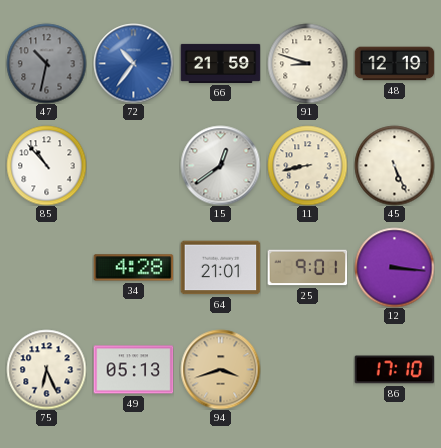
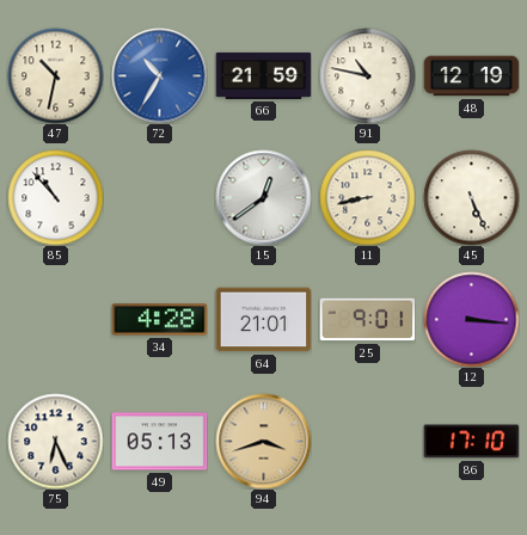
47 dial: grey -> cream (55, 75)
72: 10:36 -> 10:35 (159, 75)
91: 8:48 -> 10:47 (367, 75)
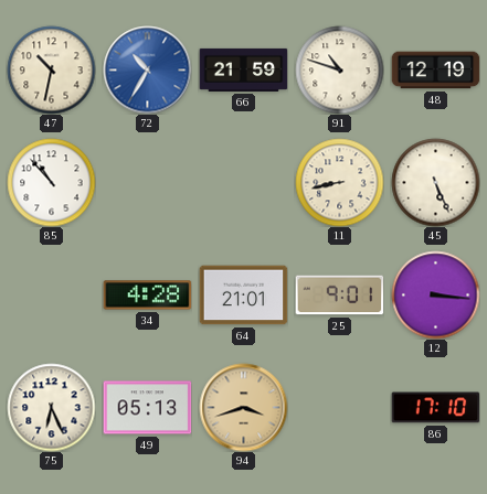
91: 10:47 -> 10:48 (339, 69)
15: 12:39 -> none (263, 197)
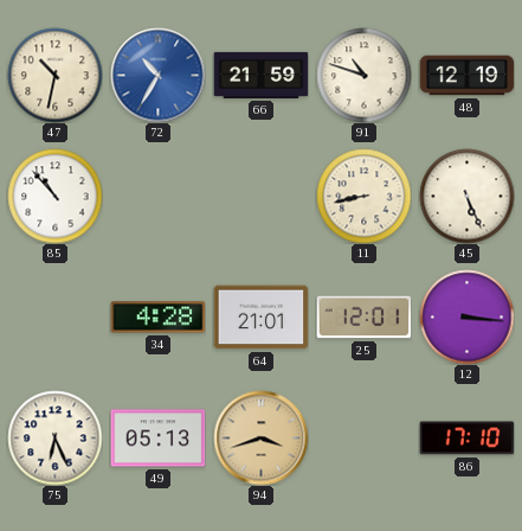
25: 9:01 -> 12:01 (363, 318)
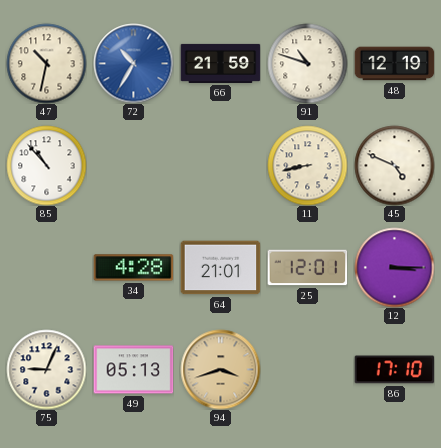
45: 5:26 -> 4:49 (394, 165)
12: 3:16 -> 3:15 (394, 267)
75: 6:26 -> 9:04 (46, 369)
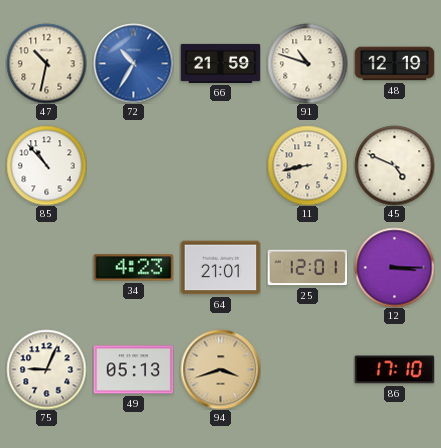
34: 4:28 -> 4:23 (133, 268)
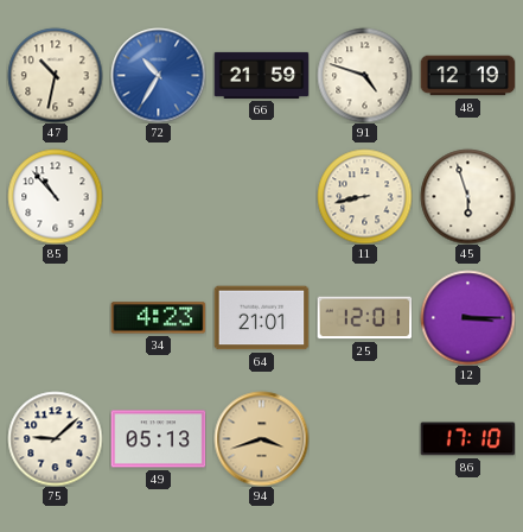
91: 10:48 -> 4:48 (364, 75)
45: 4:49 -> 5:57 (467, 196)
75: 9:04 -> 9:08 (55, 438)
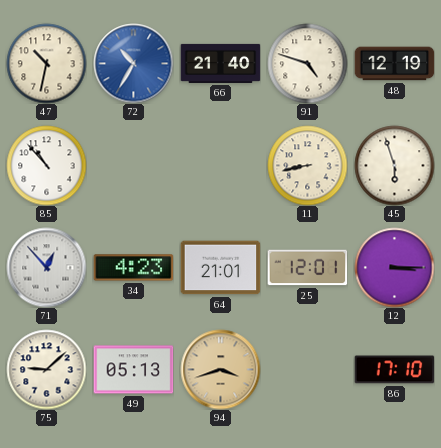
66: 21:59 -> 21:40 (220, 63)
71: none -> 12:53 (46, 267)
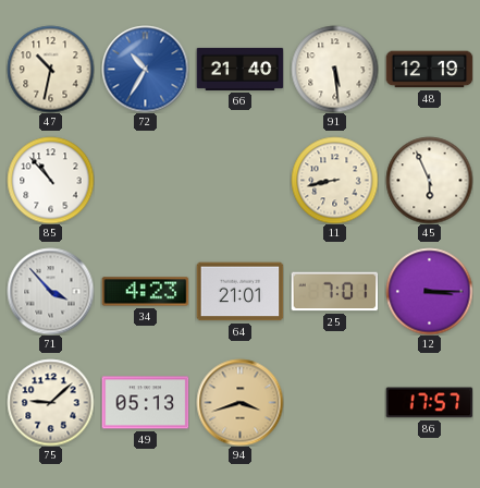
91: 4:48 -> 5:29 (334, 69)
45: 5:57 -> 5:56 (429, 180)
71: 12:53 -> 3:53 (50, 291)
25: 12:01 -> 7:01 (334, 292)
86: 17:10 -> 17:57 (429, 403)
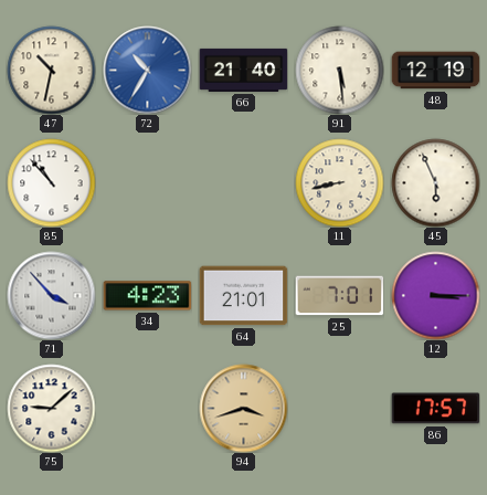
49: 05:13 -> none (145, 403)
